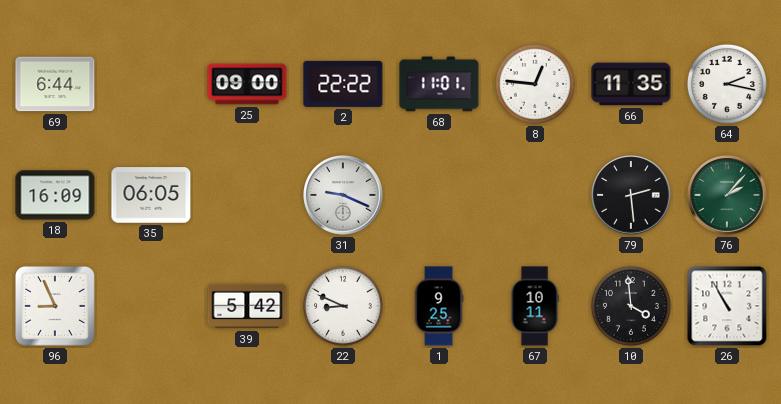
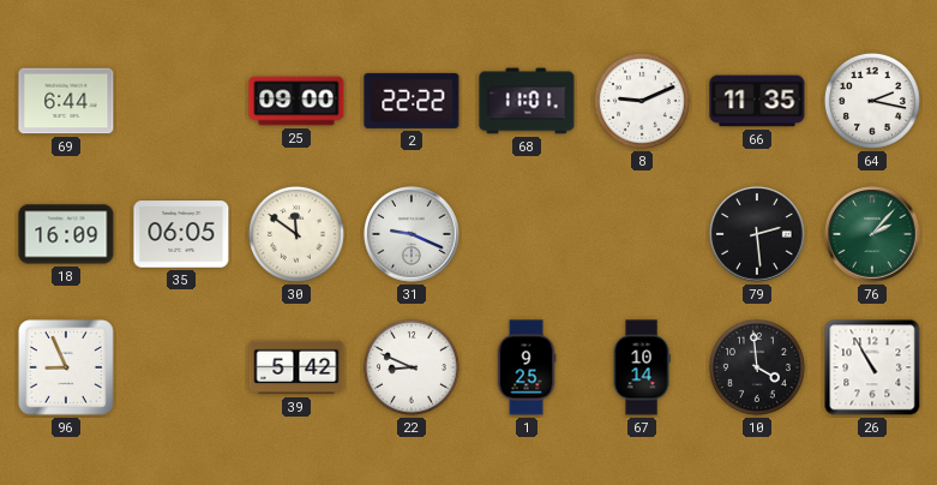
8: 12:46 -> 9:11 (642, 101)
30: none -> 11:51 (296, 234)
67: 10:11 -> 10:14 (642, 367)
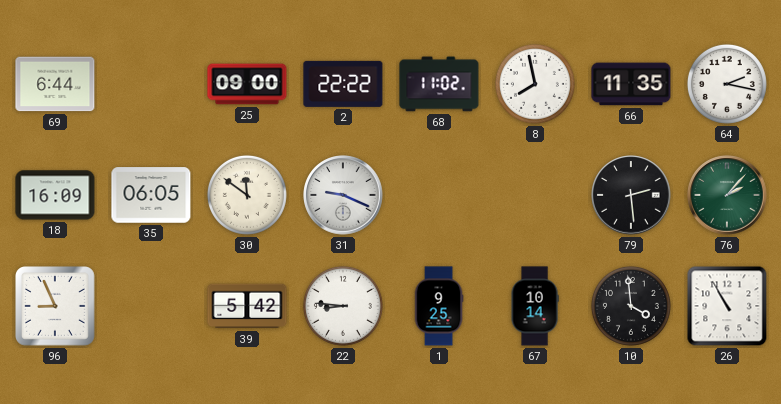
68: 11:01 -> 11:02 (439, 84)
8: 9:11 -> 7:58 (535, 84)
22: 8:49 -> 8:46 (343, 306)
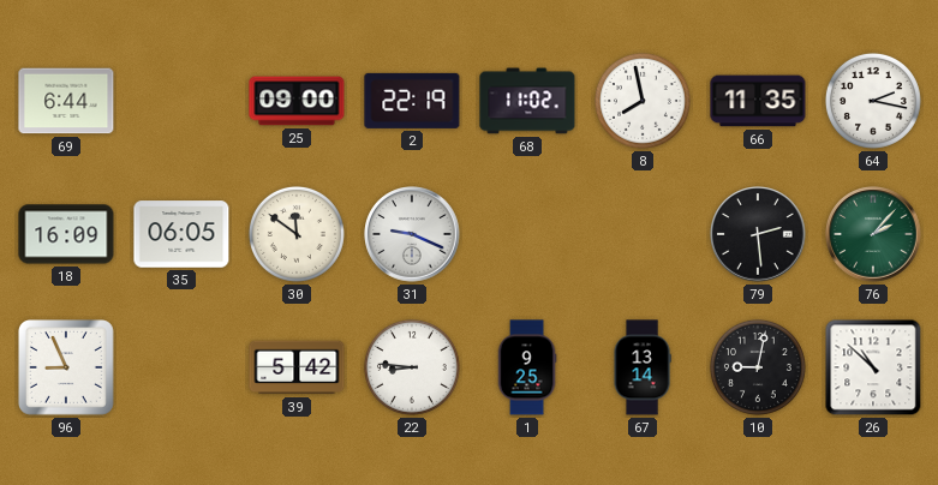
2: 22:22 -> 22:19 (412, 101)
67: 10:14 -> 13:14 (643, 367)
10: 3:59 -> 9:02 (758, 367)
26: 10:55 -> 10:52 (873, 367)
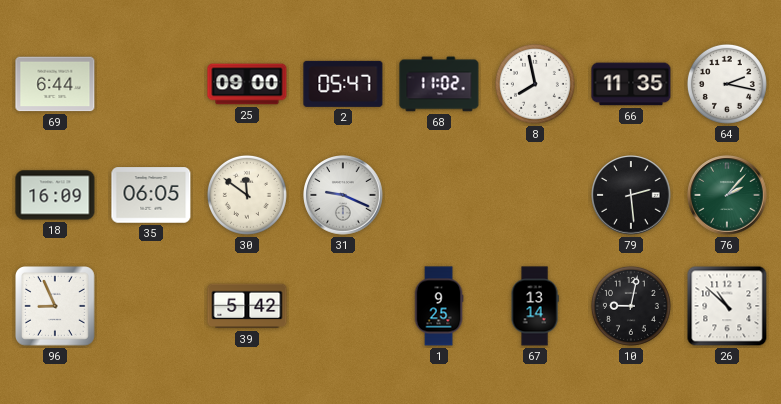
2: 22:19 -> 05:47 (343, 84)
22: 8:46 -> none (412, 367)
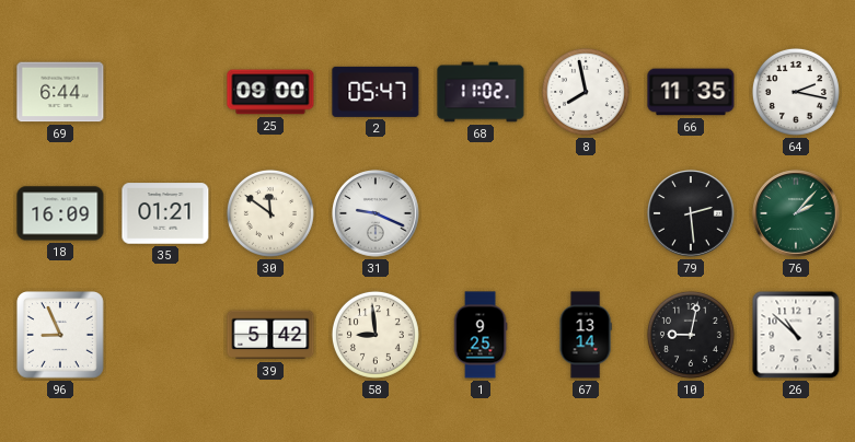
35: 06:05 -> 01:21 (165, 213)
58: none -> 8:59 (375, 335)
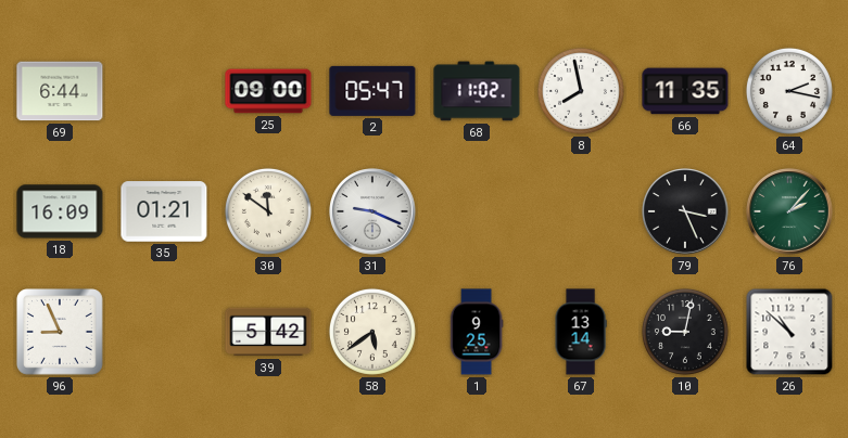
79: 2:29 -> 3:26 (685, 211)
58: 8:59 -> 5:39 (372, 332)
